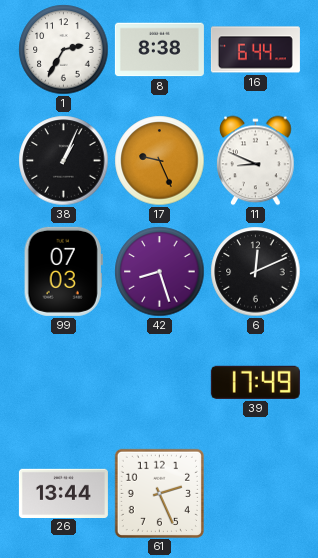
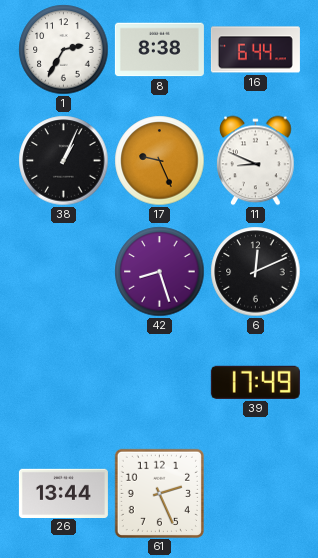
99: 07:03 -> none (63, 271)
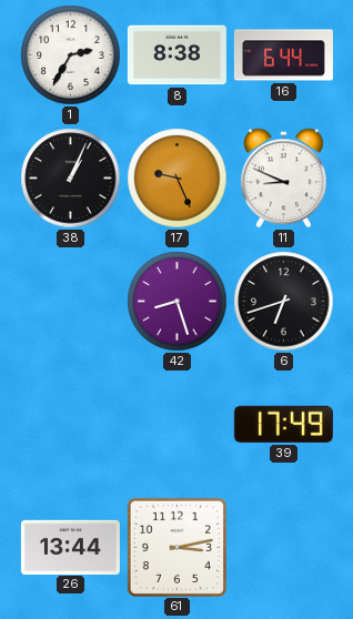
6: 12:11 -> 6:42 (284, 302)
61: 2:26 -> 3:13 (176, 547)
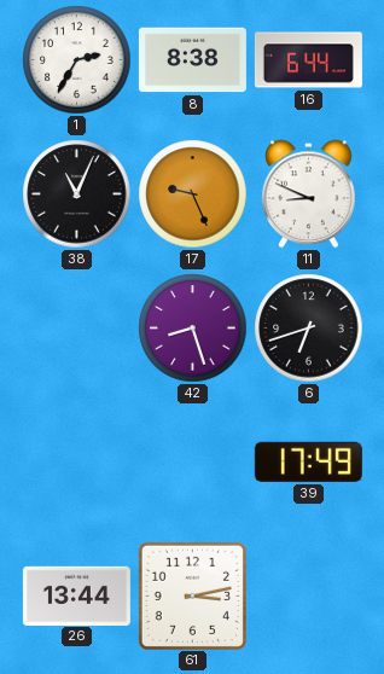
38: 1:04 -> 11:04 (77, 194)
